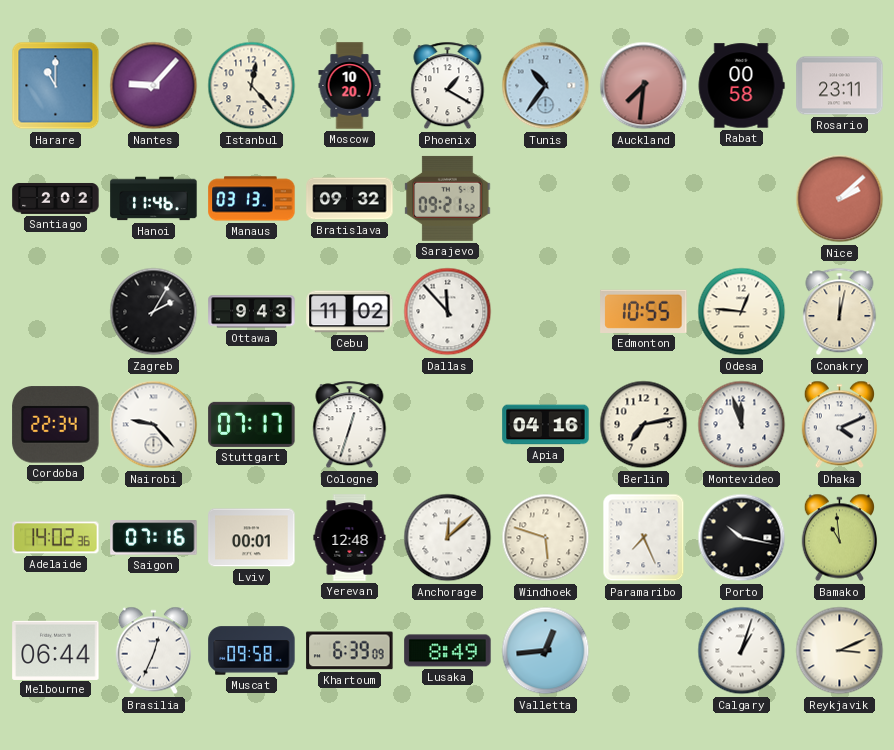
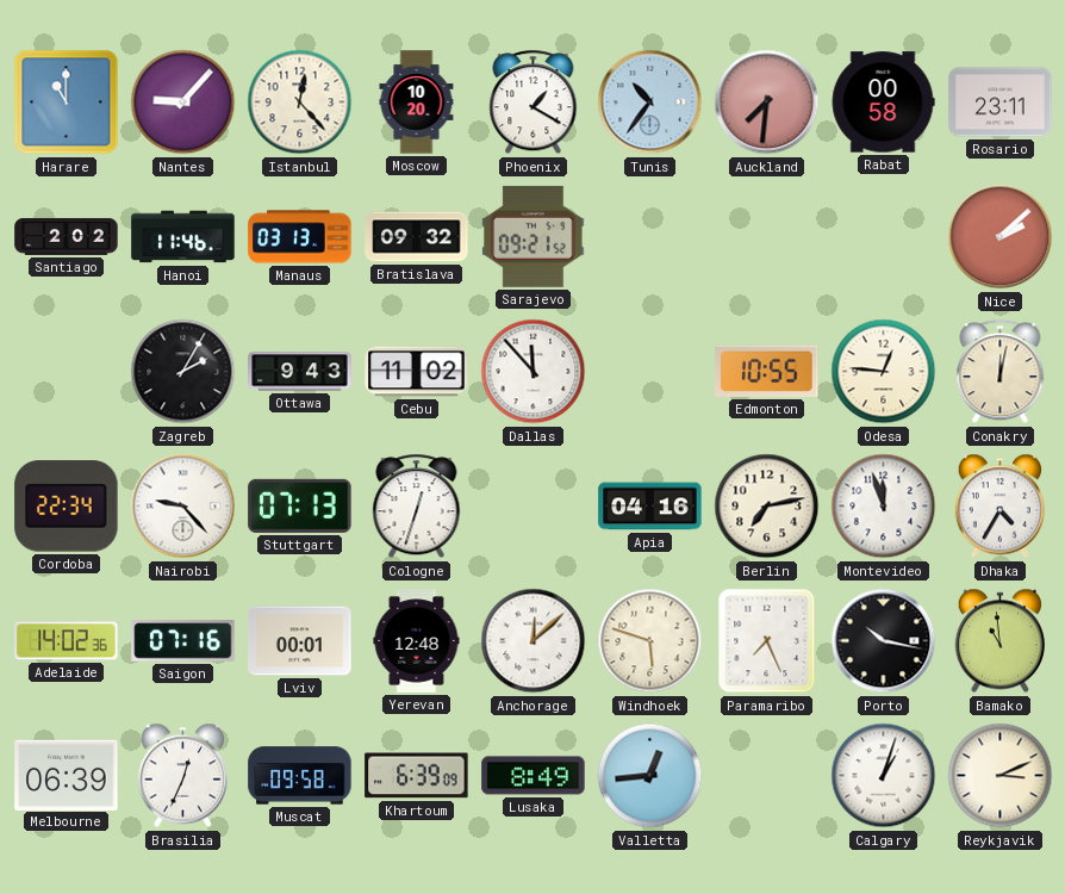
Stuttgart: 07:17 -> 07:13 (300, 505)
Dhaka: 4:11 -> 4:35 (999, 507)
Melbourne: 06:44 -> 06:39 (67, 775)
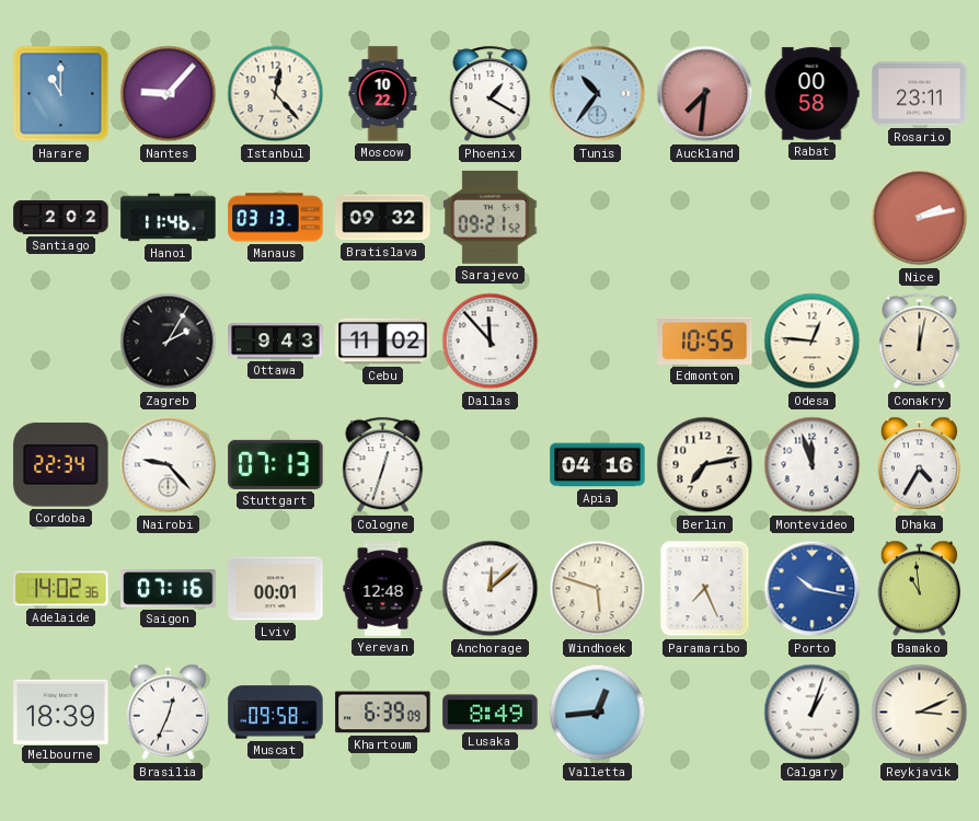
Moscow: 10:20 -> 10:22 (383, 94)
Nice: 2:08 -> 2:13 (920, 218)
Porto dial: black -> blue (813, 589)
Melbourne: 06:39 -> 18:39 (61, 712)
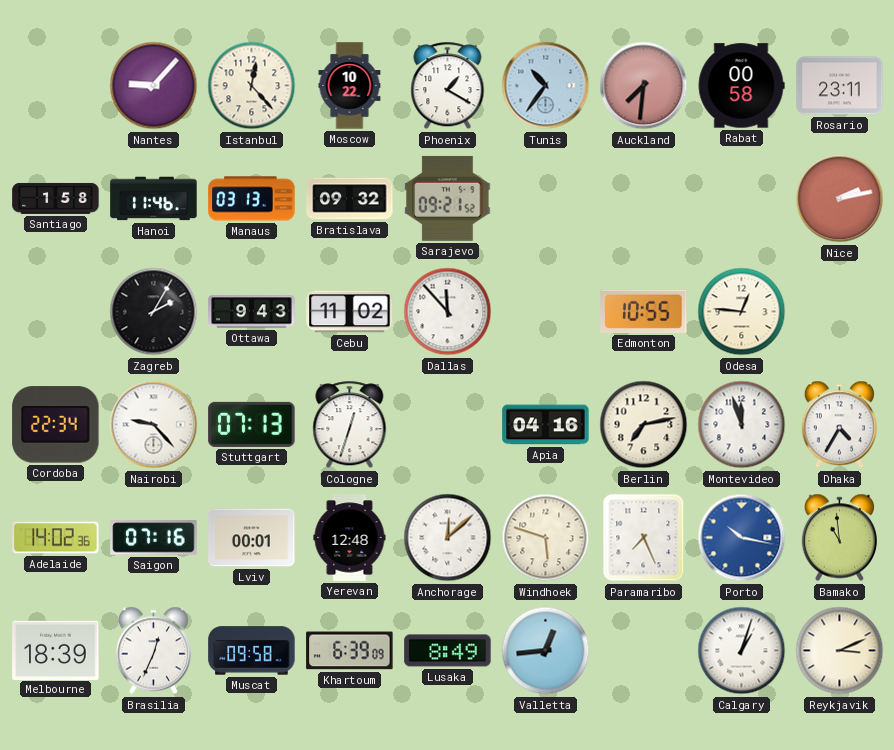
Harare: 11:00 -> none (61, 94)
Santiago: 2:02 -> 1:58 (56, 198)
Conakry: 12:02 -> none (920, 342)
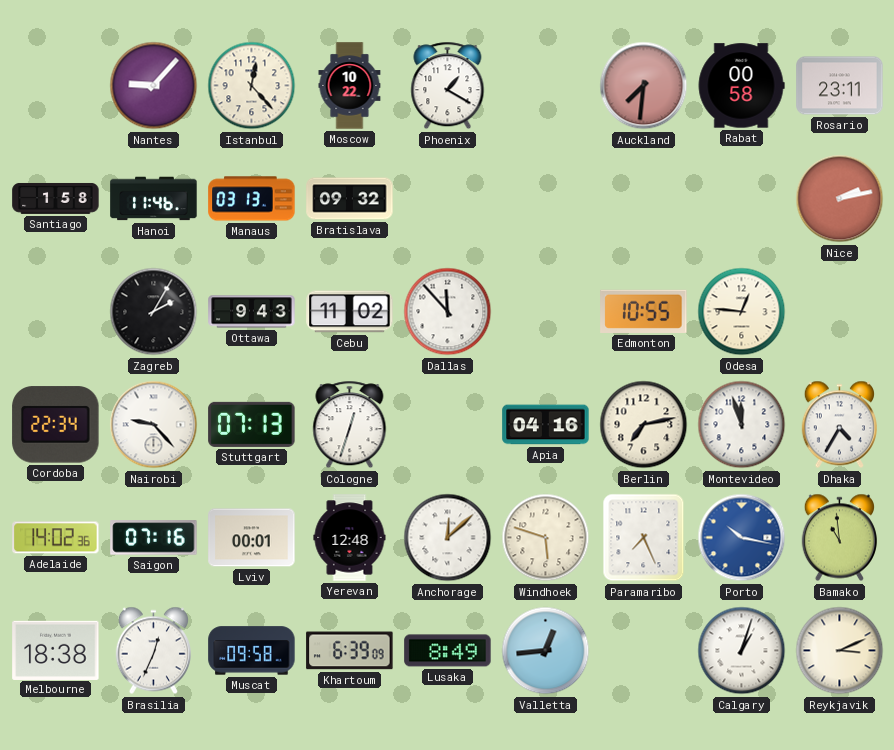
Tunis: 10:36 -> none (546, 86)
Sarajevo: 09:21 -> none (448, 198)
Melbourne: 18:39 -> 18:38 (56, 650)
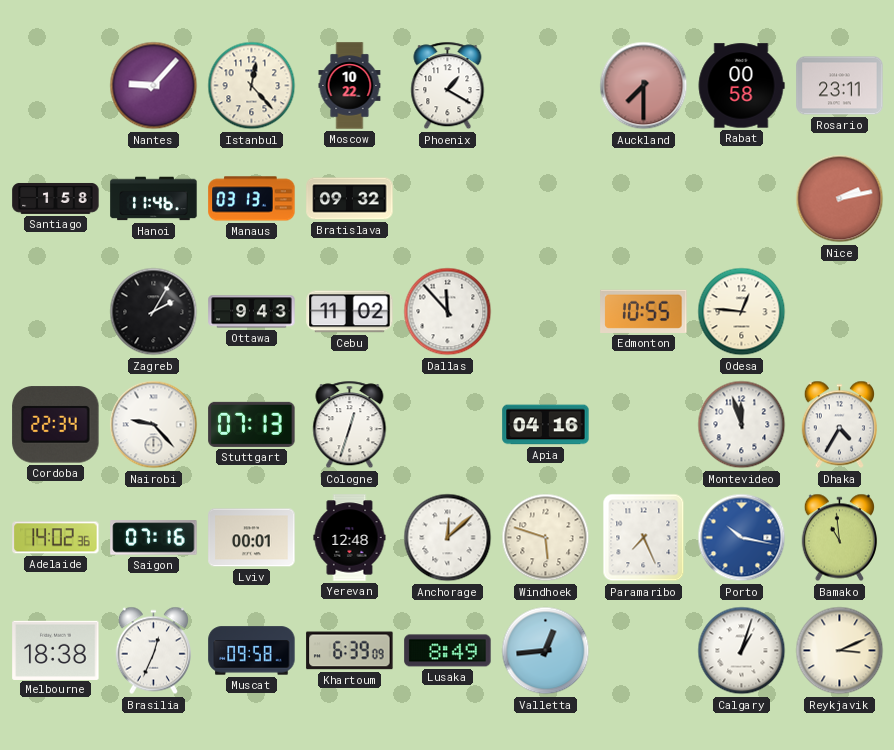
Auckland: 7:31 -> 7:30 (644, 86)
Berlin: 7:13 -> none (644, 425)
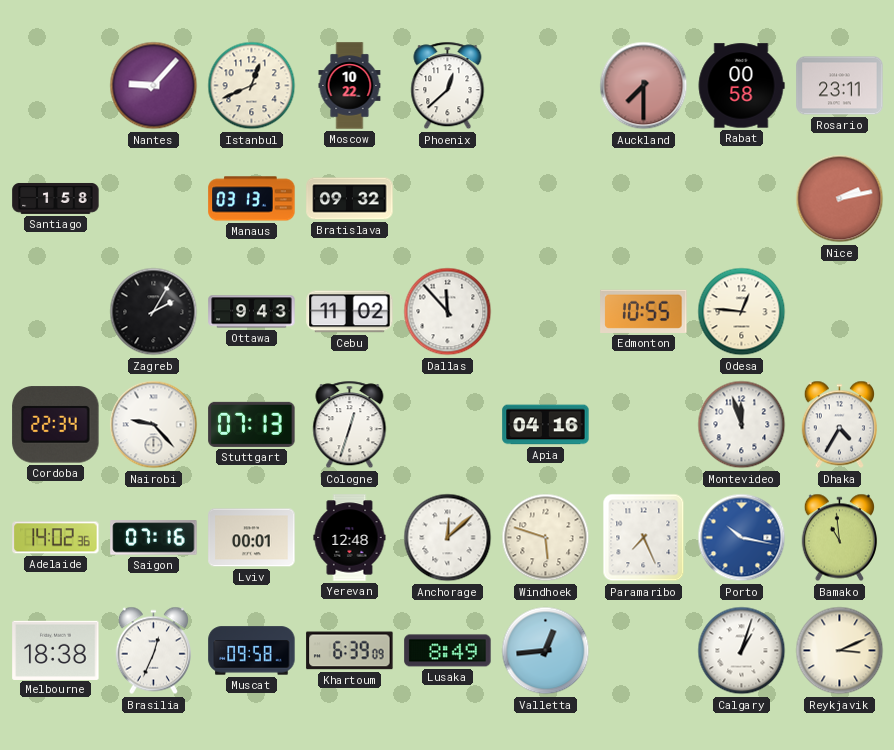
Istanbul: 12:23 -> 12:41 (252, 86)
Phoenix: 1:20 -> 12:38 (448, 86)
Hanoi: 11:46 -> none (154, 199)
